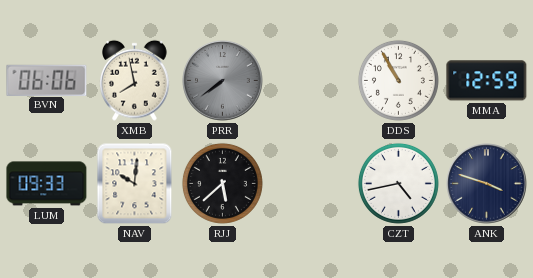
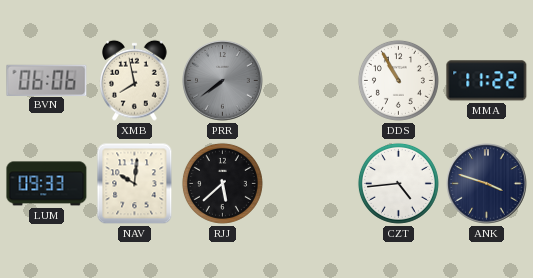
MMA: 12:59 -> 11:22 (487, 81)
CZT: 4:43 -> 4:44 (398, 183)
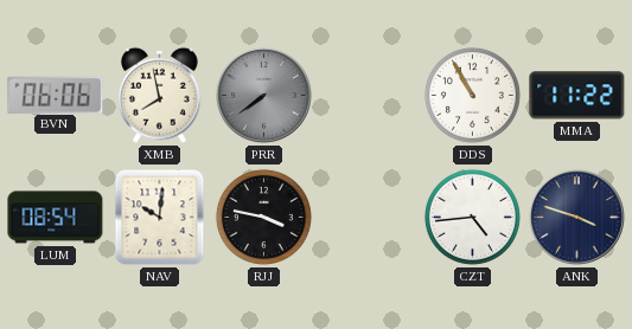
LUM: 09:33 -> 08:54 (56, 218)
RJJ: 5:38 -> 3:47 (263, 217)
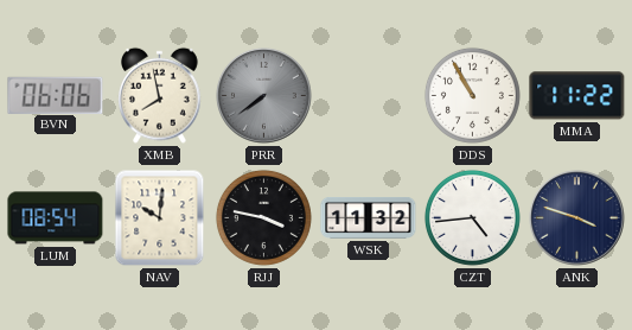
WSK: none -> 11:32 (369, 218)
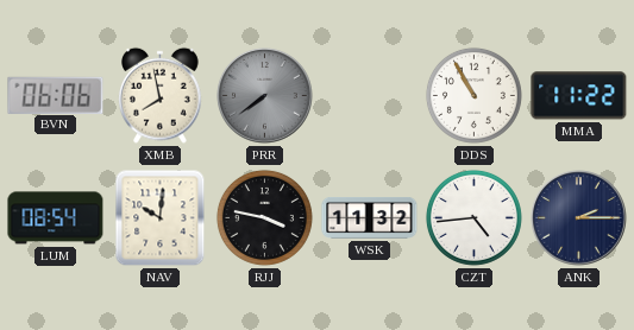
ANK: 3:48 -> 2:15 (579, 218)
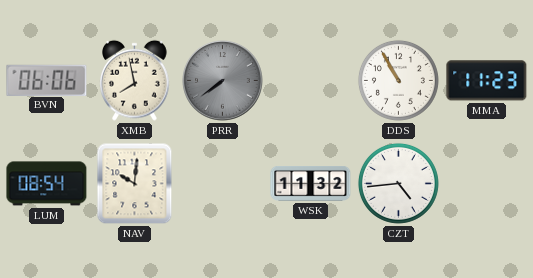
MMA: 11:22 -> 11:23 (487, 81)
RJJ: 3:47 -> none (264, 217)
ANK: 2:15 -> none (579, 218)
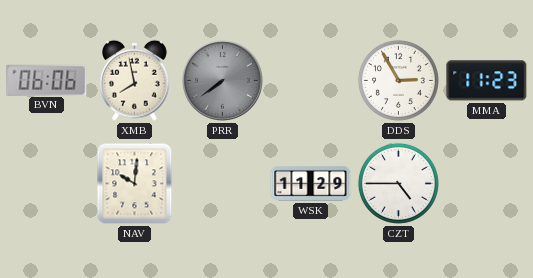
DDS: 10:55 -> 2:55 (398, 80)
LUM: 08:54 -> none (47, 184)
WSK: 11:32 -> 11:29 (311, 184)
CZT: 4:44 -> 4:45 (398, 183)
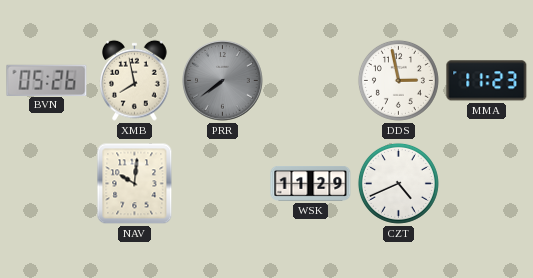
BVN: 06:06 -> 05:26 (47, 80)
DDS: 2:55 -> 2:58 (398, 80)
CZT: 4:45 -> 4:41 (398, 183)
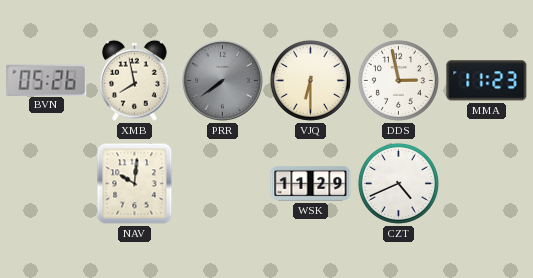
VJQ: none -> 6:30 (310, 80)
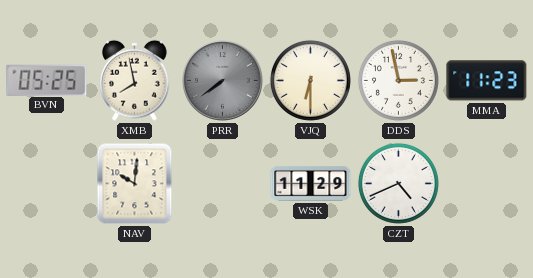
BVN: 05:26 -> 05:25 (47, 80)
